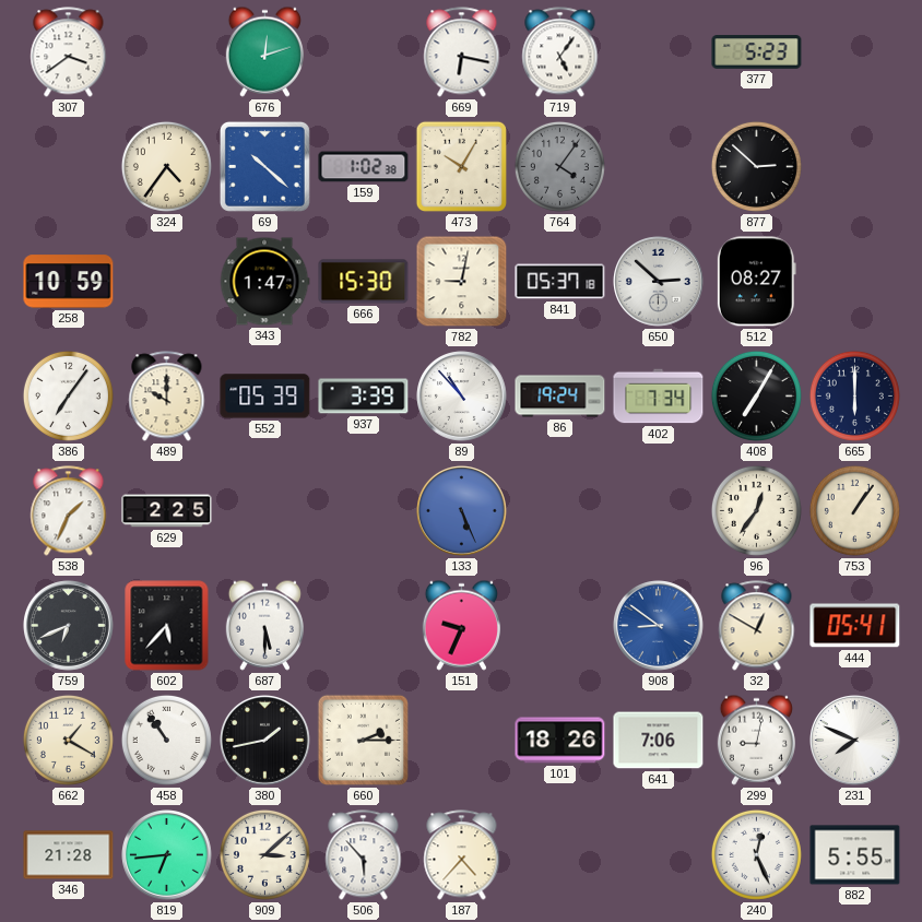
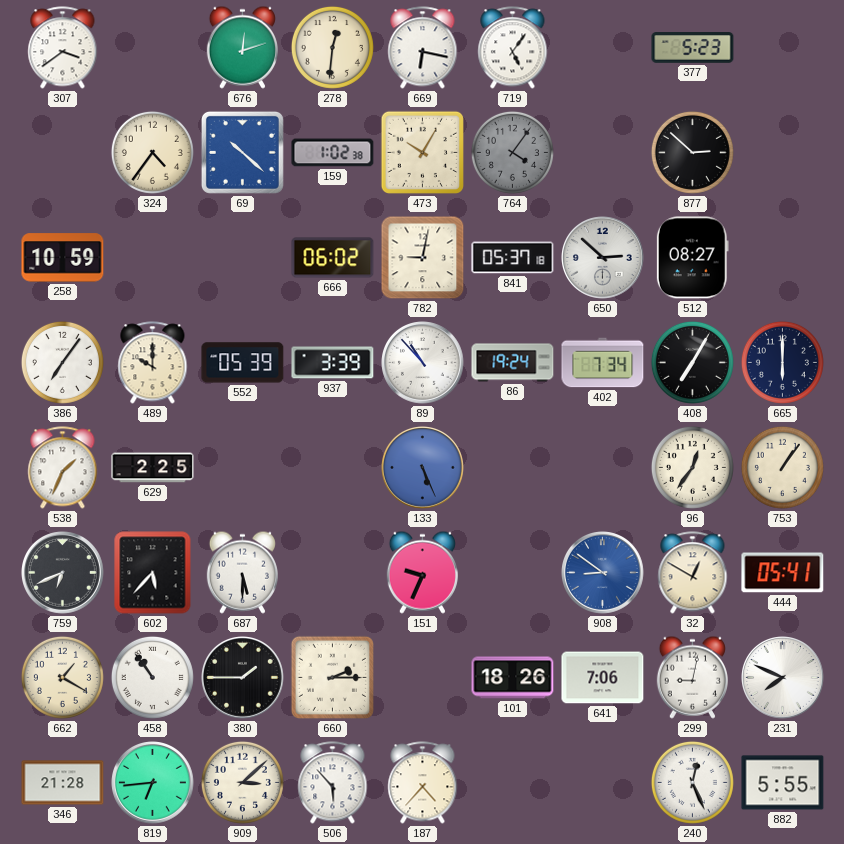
278: none -> 12:31 (332, 47)
343: 1:47 -> none (264, 282)
666: 15:30 -> 06:02 (333, 258)
380: 1:43 -> 1:45 (243, 678)
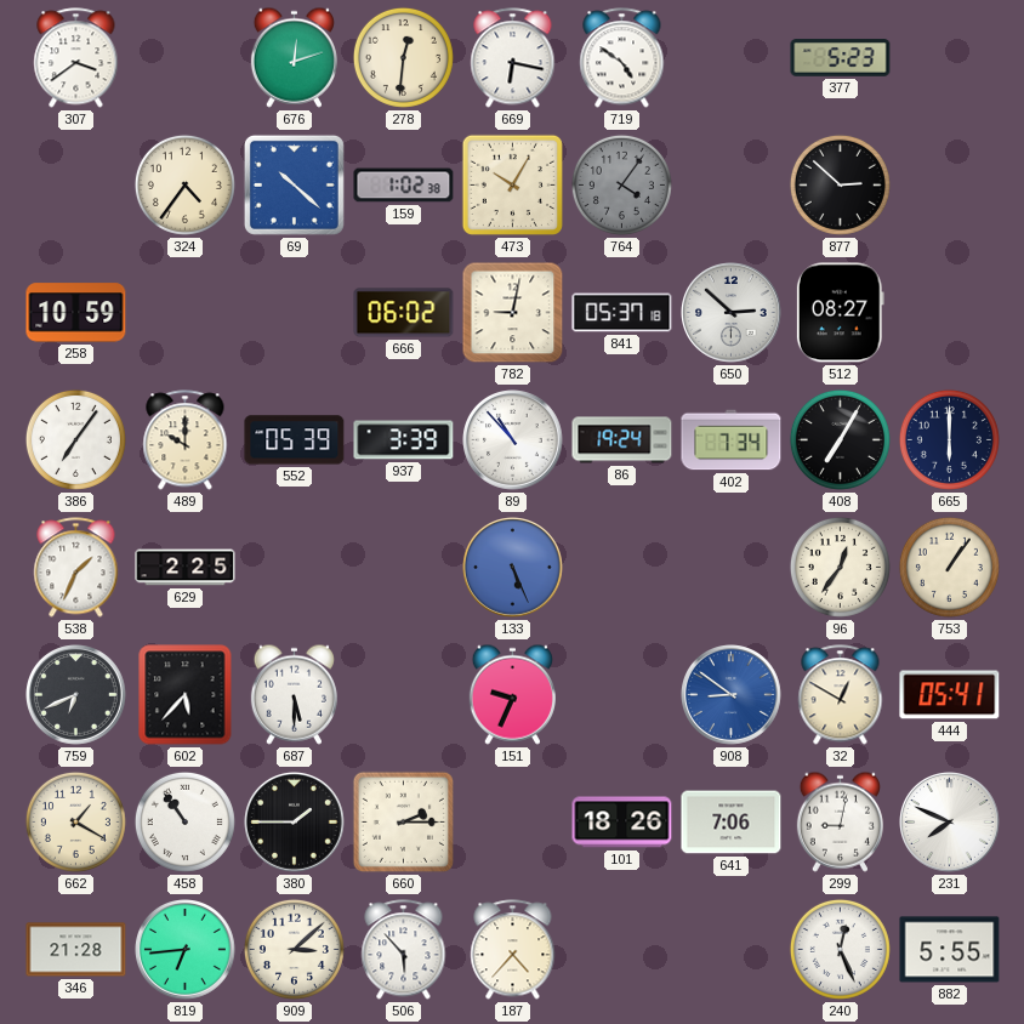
719: 5:06 -> 4:51 (622, 58)
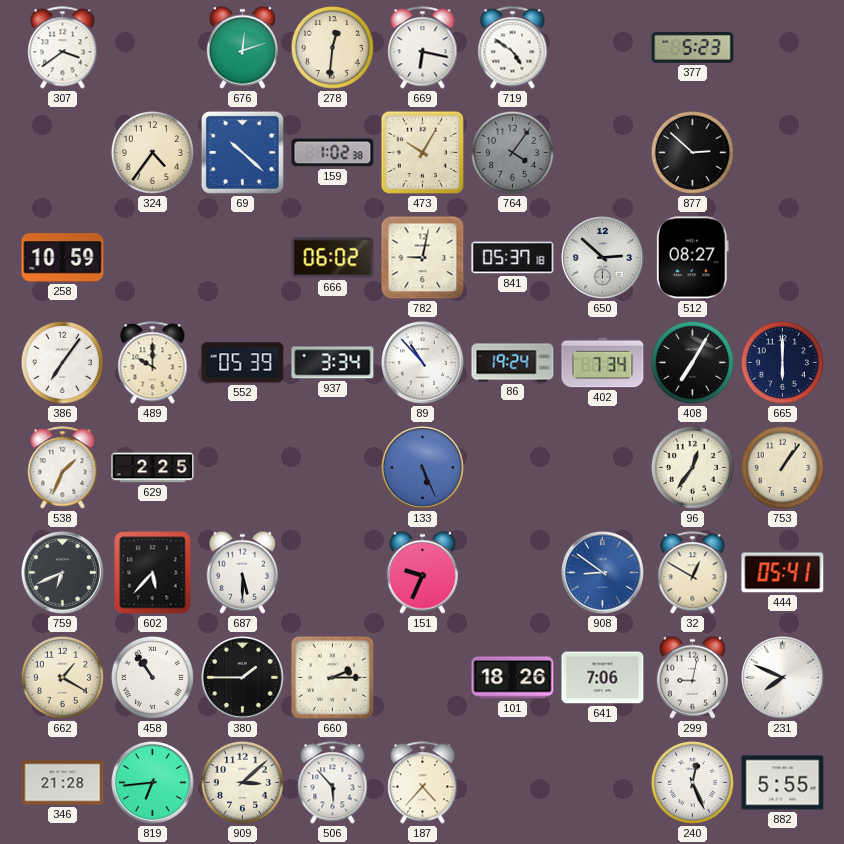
937: 3:39 -> 3:34 (333, 363)
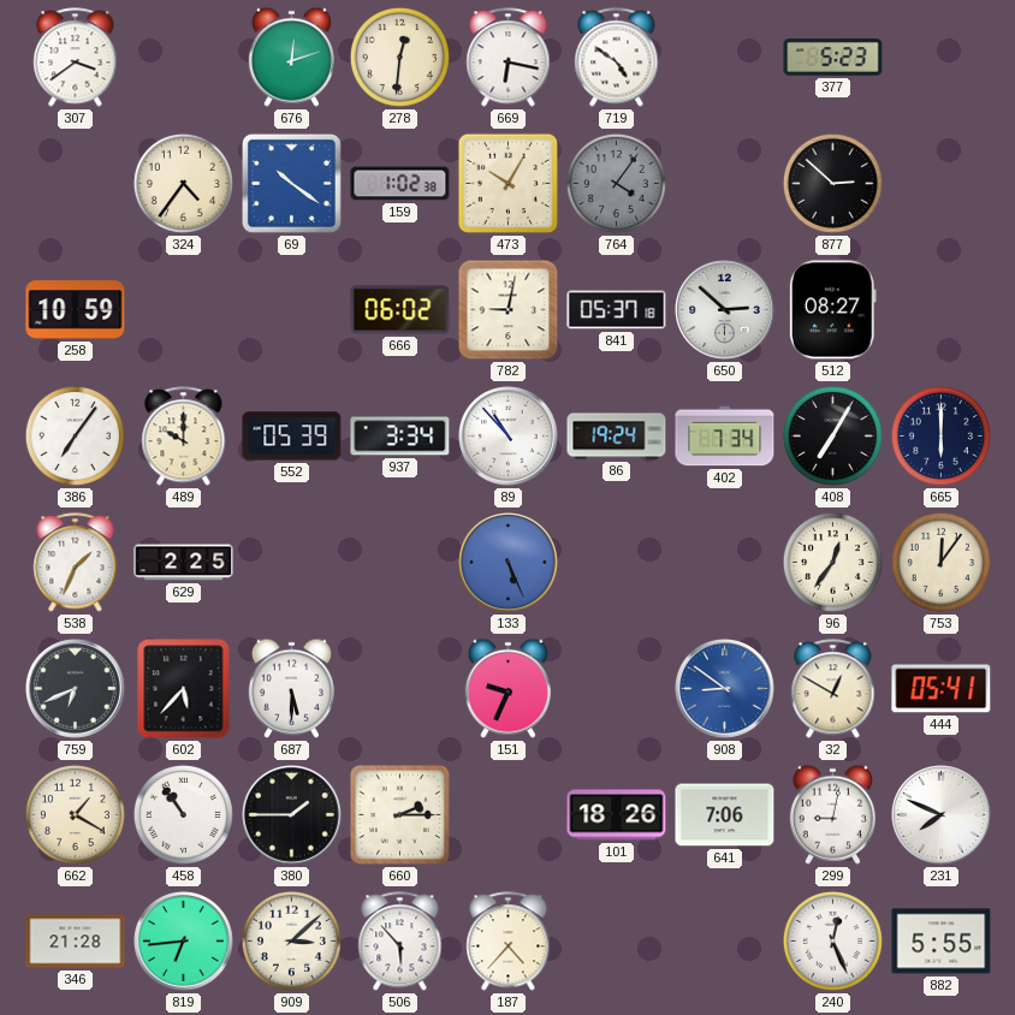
69: 10:22 -> 10:21 (291, 183)
753: 1:06 -> 12:06 (940, 562)
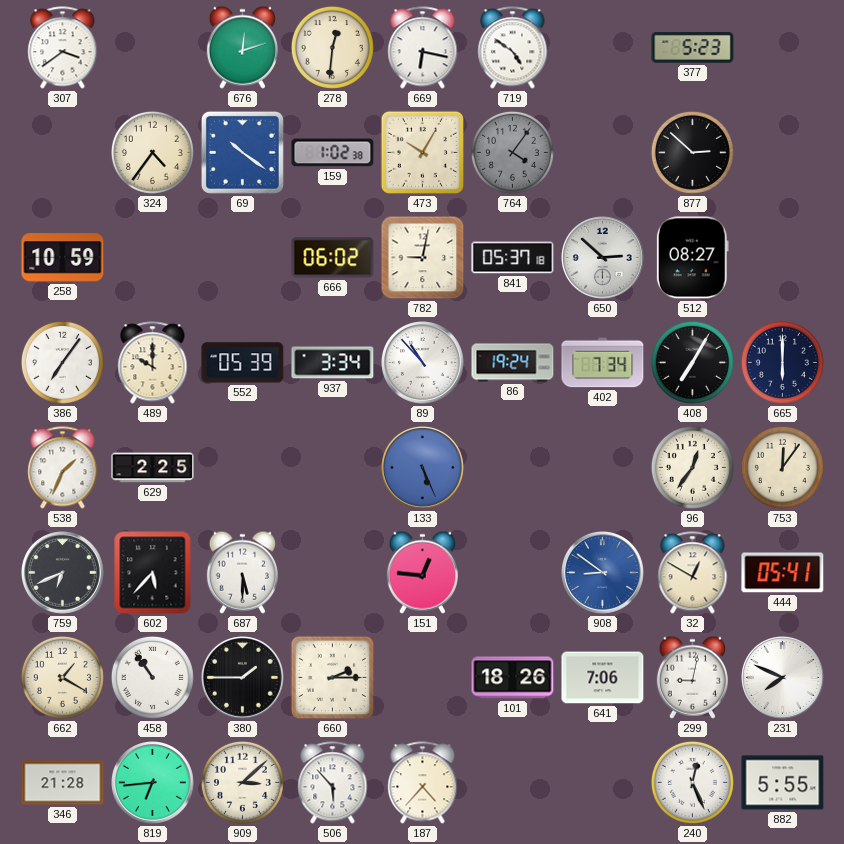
151: 9:34 -> 12:46 (422, 572)
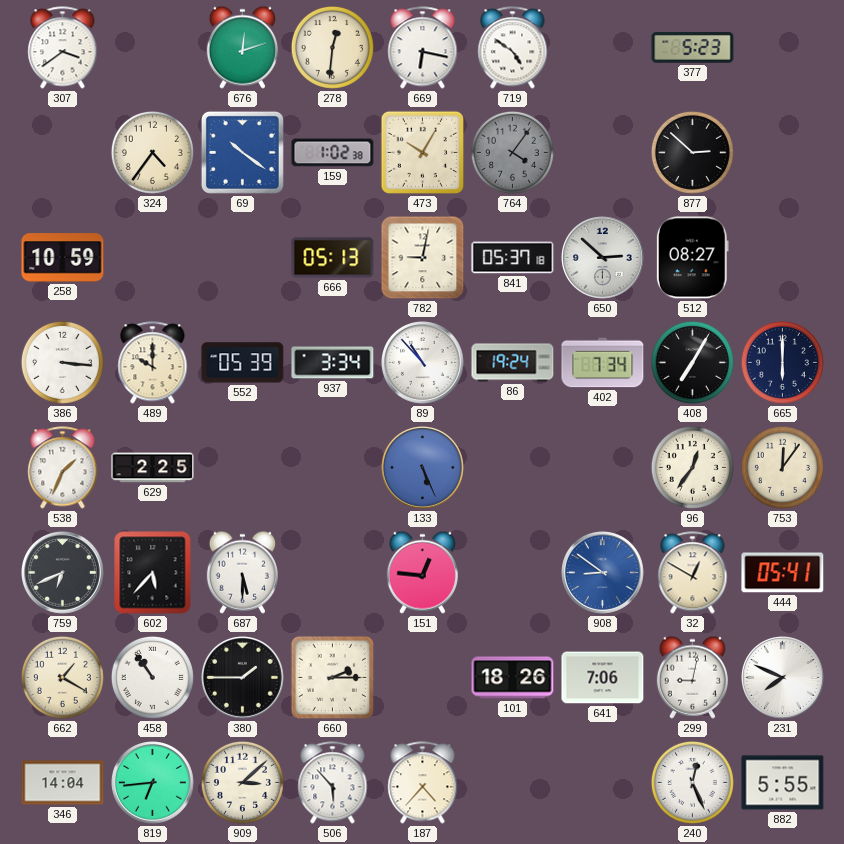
666: 06:02 -> 05:13 (333, 258)
386: 7:06 -> 3:16 (62, 362)
346: 21:28 -> 14:04 (63, 783)
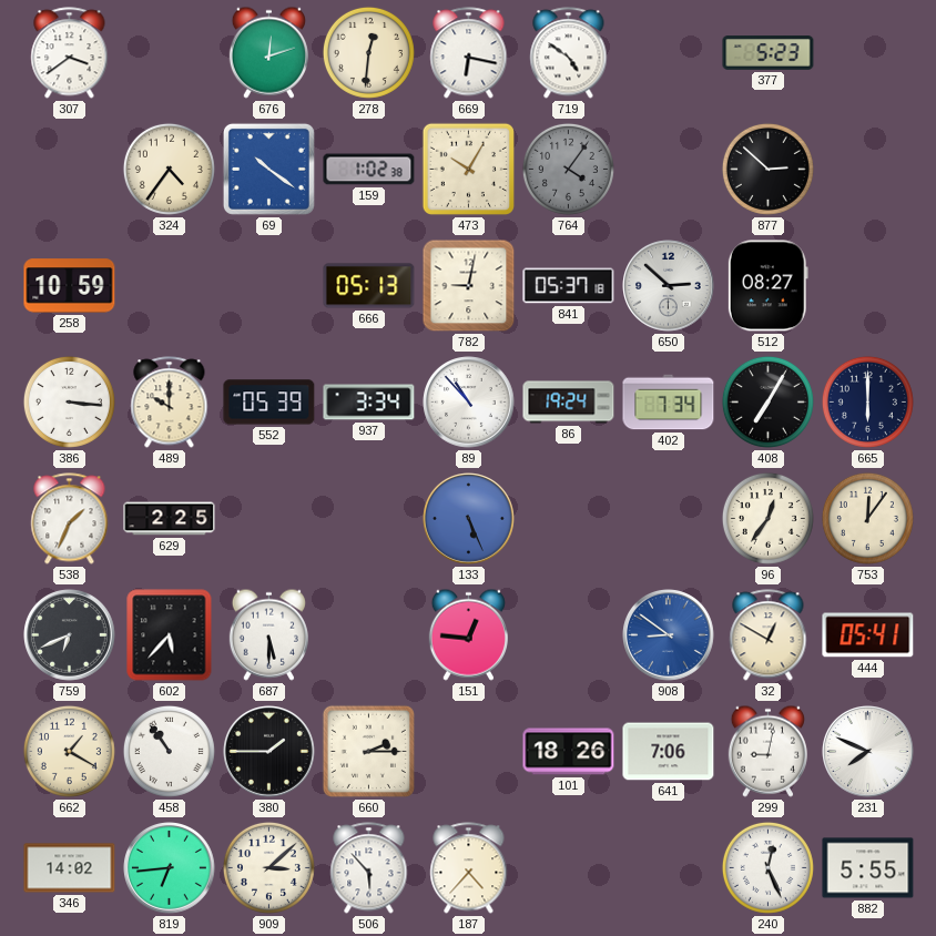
346: 14:04 -> 14:02 (70, 868)
